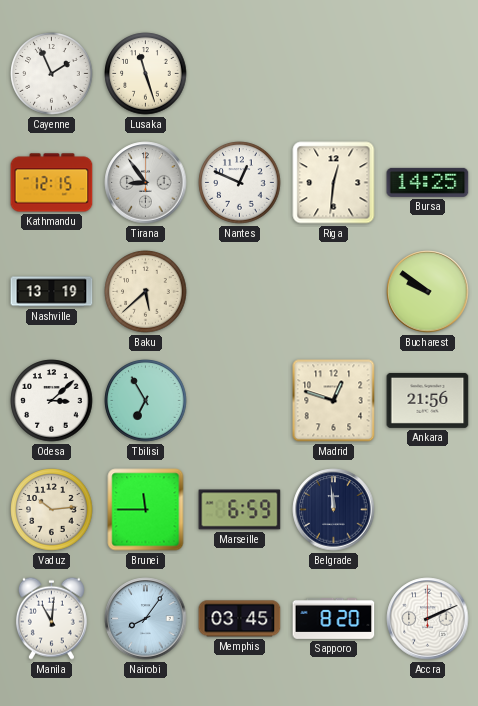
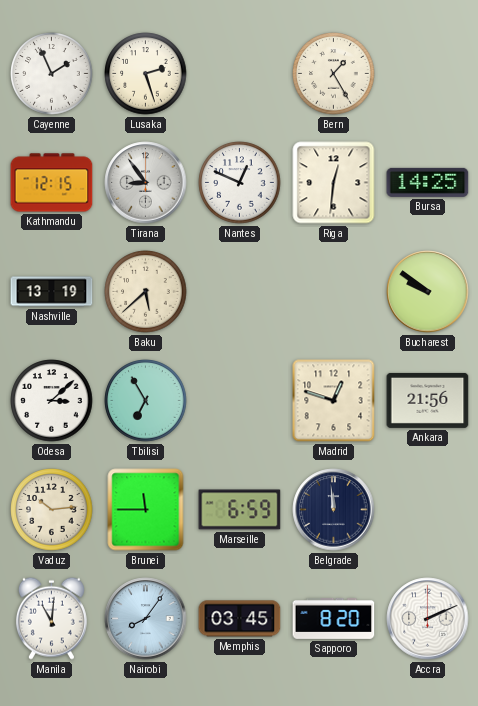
Lusaka: 11:27 -> 2:27 (146, 74)
Bern: none -> 1:25 (334, 74)
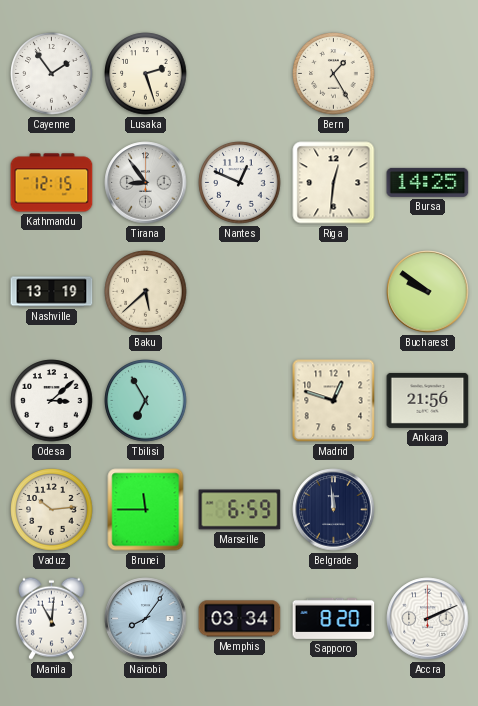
Cayenne: 1:56 -> 1:54 (52, 74)
Memphis: 03:45 -> 03:34 (240, 619)
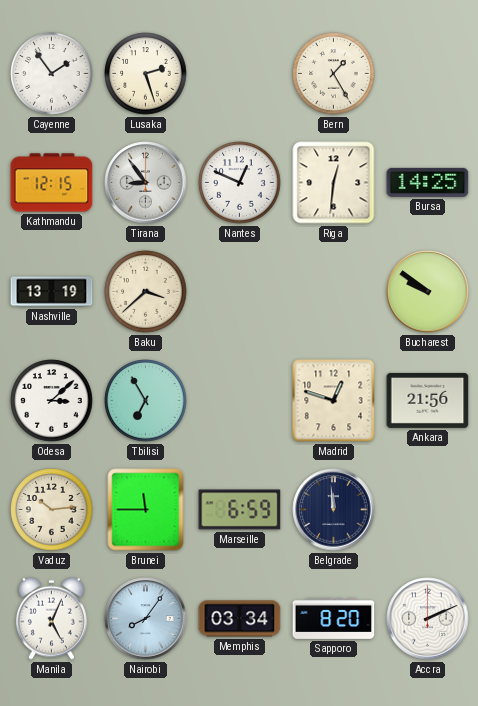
Baku: 5:38 -> 3:38 (146, 292)
Manila: 11:01 -> 5:04 (51, 618)
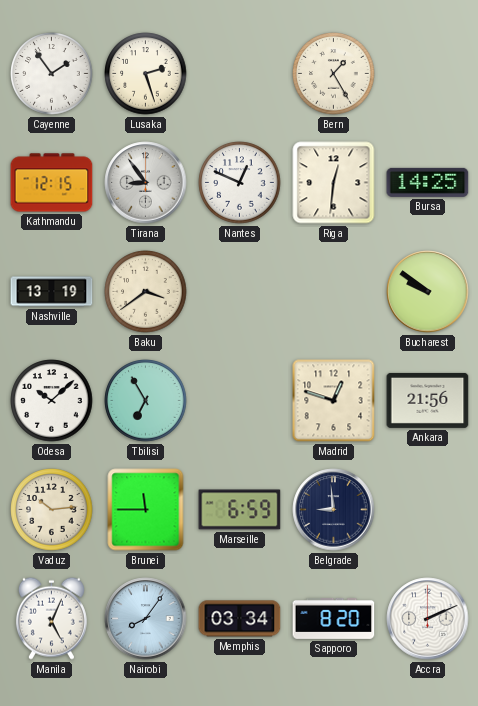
Baku: 3:38 -> 3:39 (146, 292)
Odesa: 3:08 -> 10:08 (52, 401)
Belgrade: 11:59 -> 8:59 (334, 510)
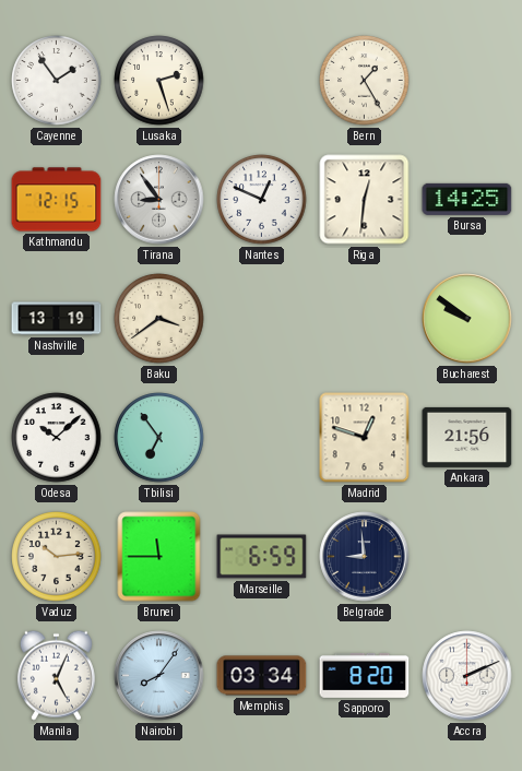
Tbilisi: 6:55 -> 6:54 (159, 438)
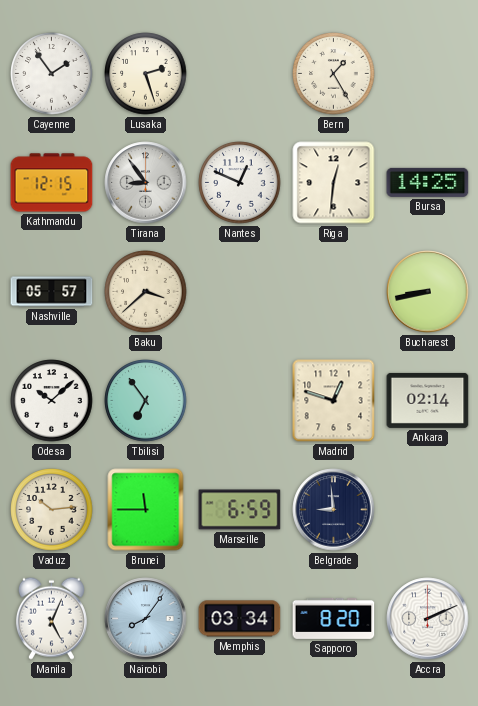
Nashville: 13:19 -> 05:57 (52, 292)
Baku: 3:39 -> 3:38 (146, 292)
Bucharest: 9:51 -> 8:43 (428, 292)
Ankara: 21:56 -> 02:14 (428, 400)
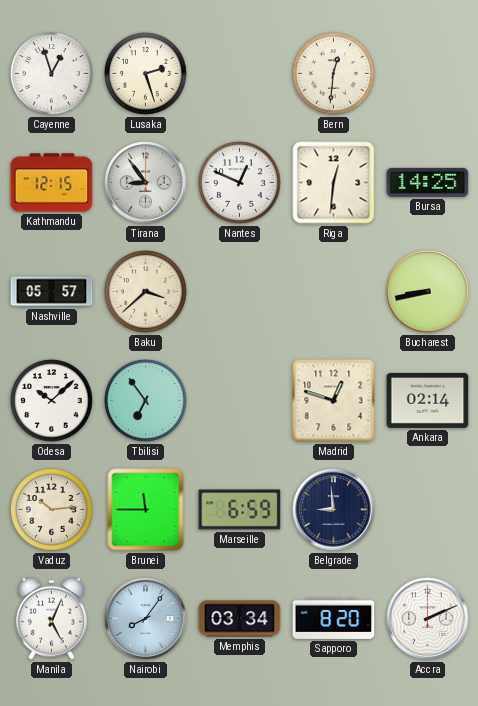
Cayenne: 1:54 -> 12:57 (52, 74)
Bern: 1:25 -> 12:31 (334, 74)
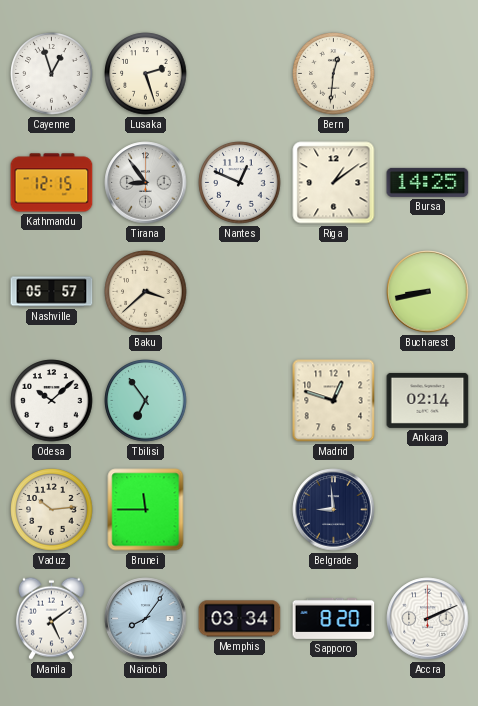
Riga: 12:31 -> 1:09 (334, 183)
Marseille: 6:59 -> none (240, 510)
Manila: 5:04 -> 5:09 (51, 618)
